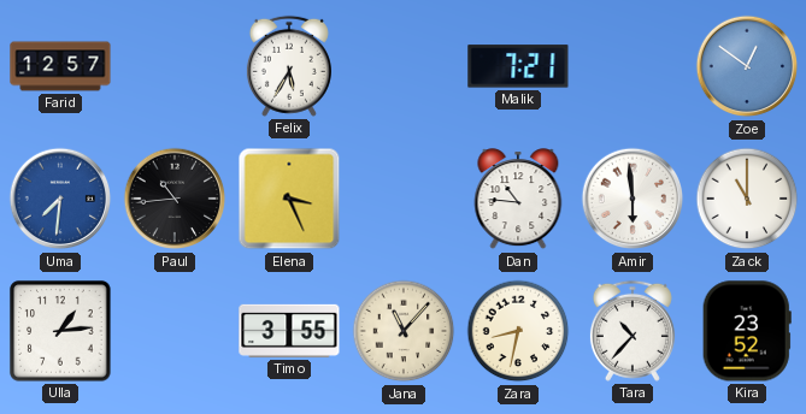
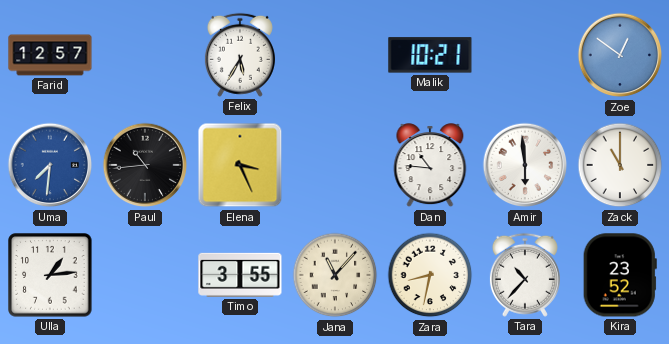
Malik: 7:21 -> 10:21 (430, 55)
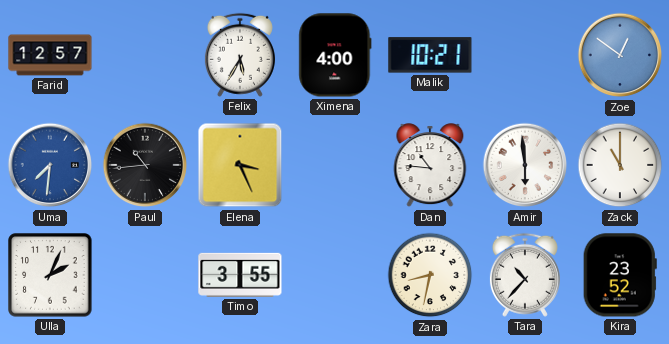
Ximena: none -> 4:00 (335, 55)
Ulla: 1:14 -> 2:04 (50, 275)
Jana: 11:07 -> none (335, 275)
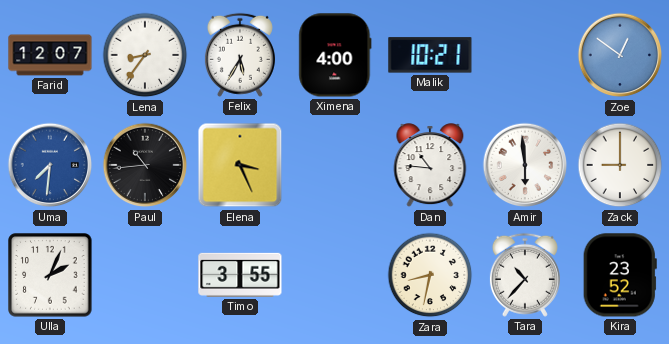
Farid: 12:57 -> 12:07 (50, 55)
Lena: none -> 8:36 (145, 55)
Zack: 11:00 -> 9:00 (620, 165)
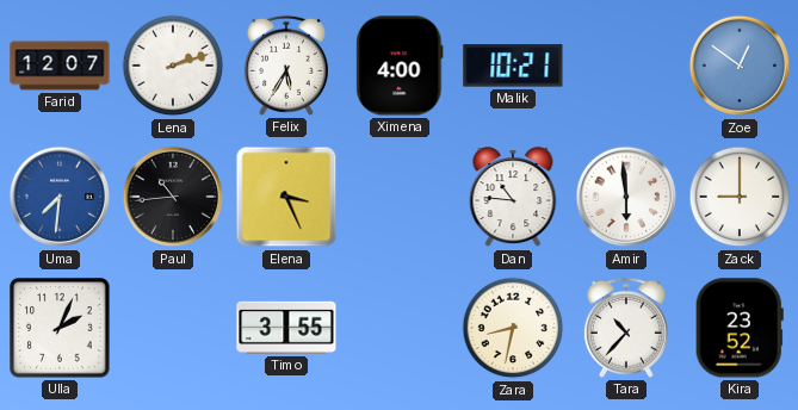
Lena: 8:36 -> 2:12 (173, 66)
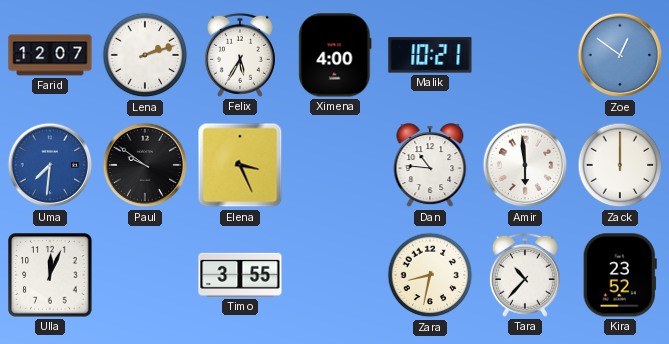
Paul: 10:44 -> 9:51 (145, 165)
Zack: 9:00 -> 12:00 (620, 165)
Ulla: 2:04 -> 12:04 (50, 275)
